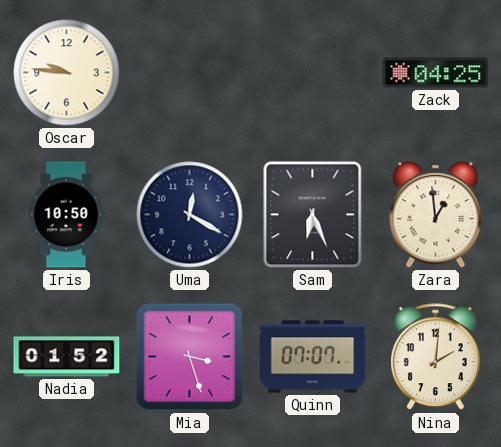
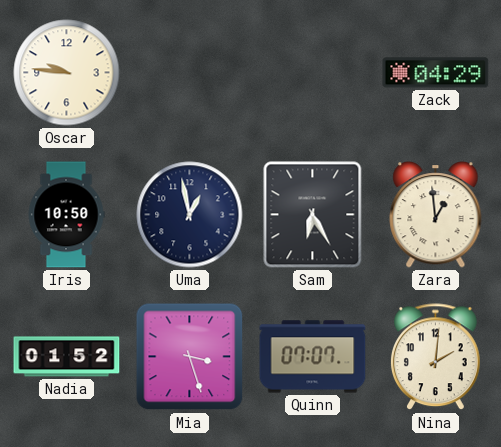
Zack: 04:25 -> 04:29 (436, 73)
Uma: 12:20 -> 12:58 (190, 215)
Sam: 6:26 -> 6:25 (313, 215)
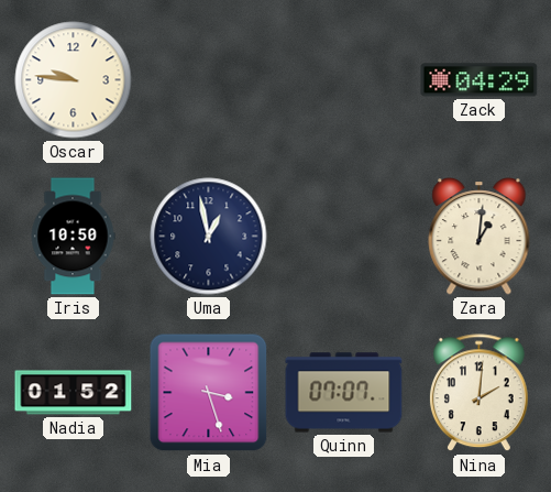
Sam: 6:25 -> none (313, 215)
Zara: 12:59 -> 1:01 (480, 237)
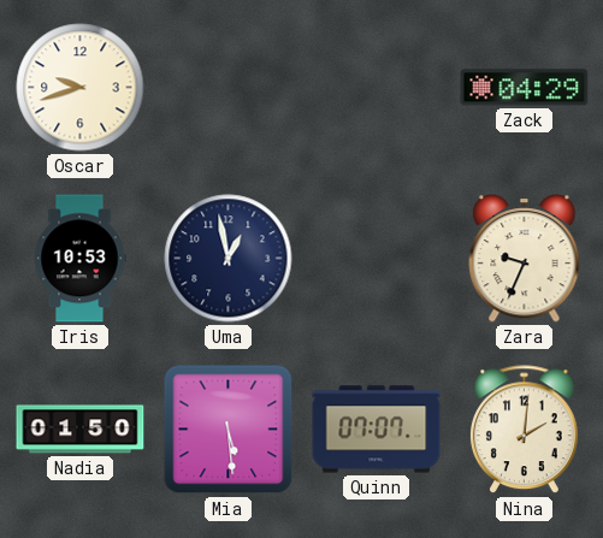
Oscar: 9:46 -> 9:42 (81, 88)
Iris: 10:50 -> 10:53 (79, 259)
Zara: 1:01 -> 9:34 (525, 259)
Nadia: 01:52 -> 01:50 (81, 430)
Mia: 3:27 -> 5:29 (229, 430)
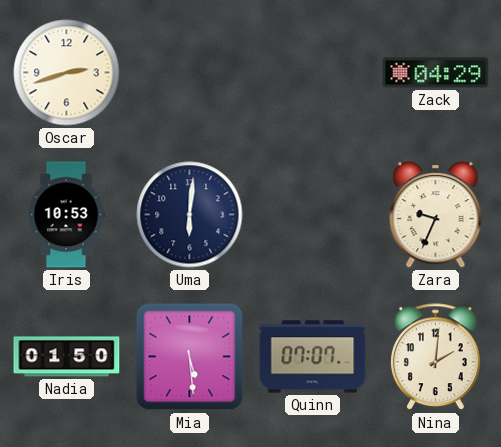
Oscar: 9:42 -> 2:42 (67, 73)
Uma: 12:58 -> 6:01 (190, 215)
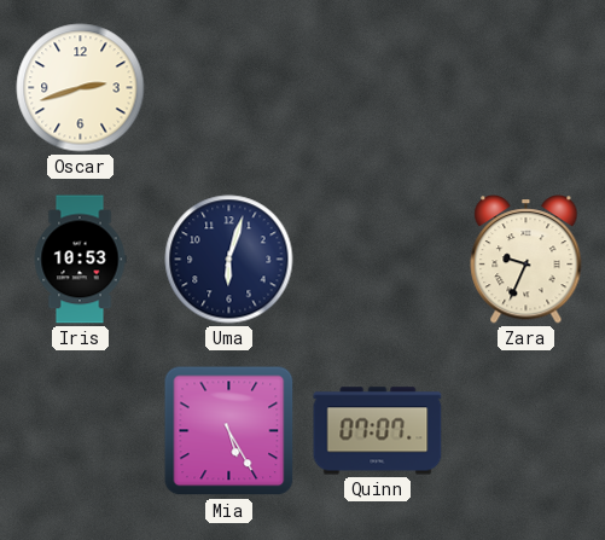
Zack: 04:29 -> none (436, 73)
Uma: 6:01 -> 6:03 (229, 260)
Nadia: 01:50 -> none (67, 357)
Mia: 5:29 -> 5:25 (229, 431)
Nina: 2:01 -> none (435, 357)
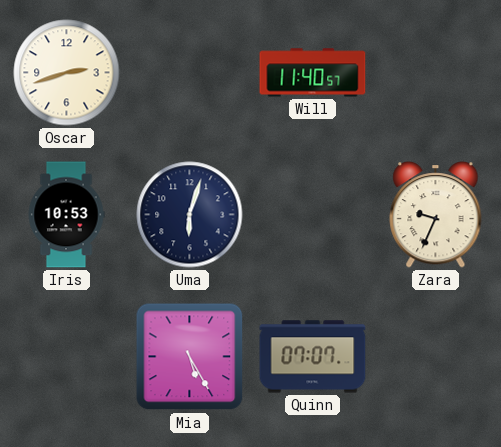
Will: none -> 11:40 (313, 73)
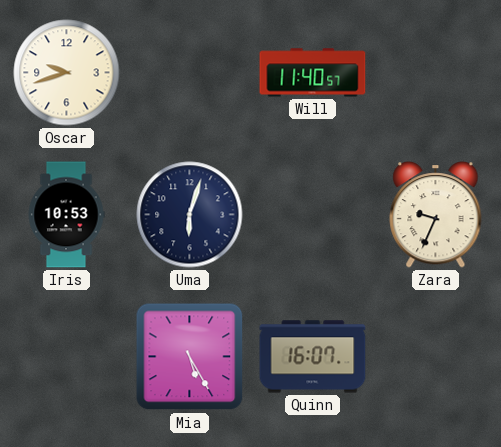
Oscar: 2:42 -> 9:42 (67, 73)
Quinn: 07:07 -> 16:07 (313, 357)
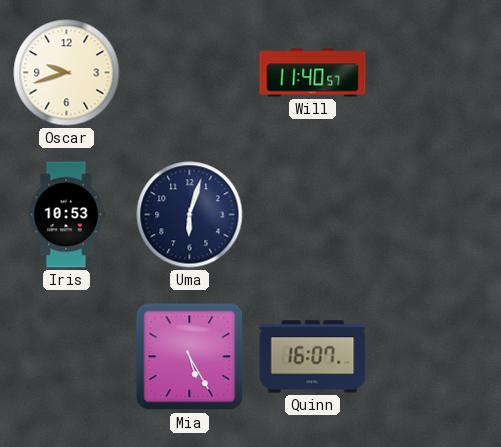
Zara: 9:34 -> none (436, 215)
